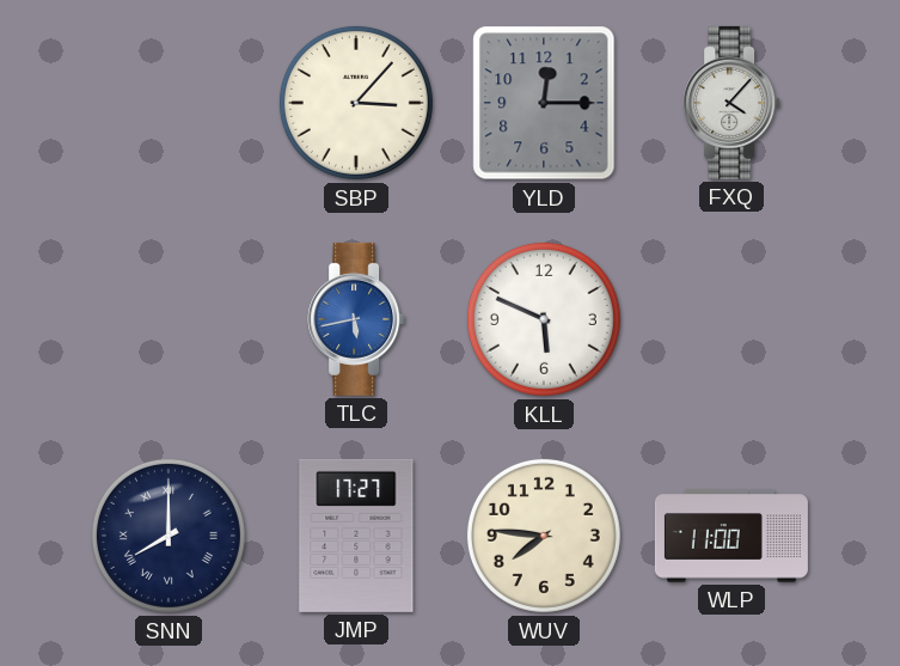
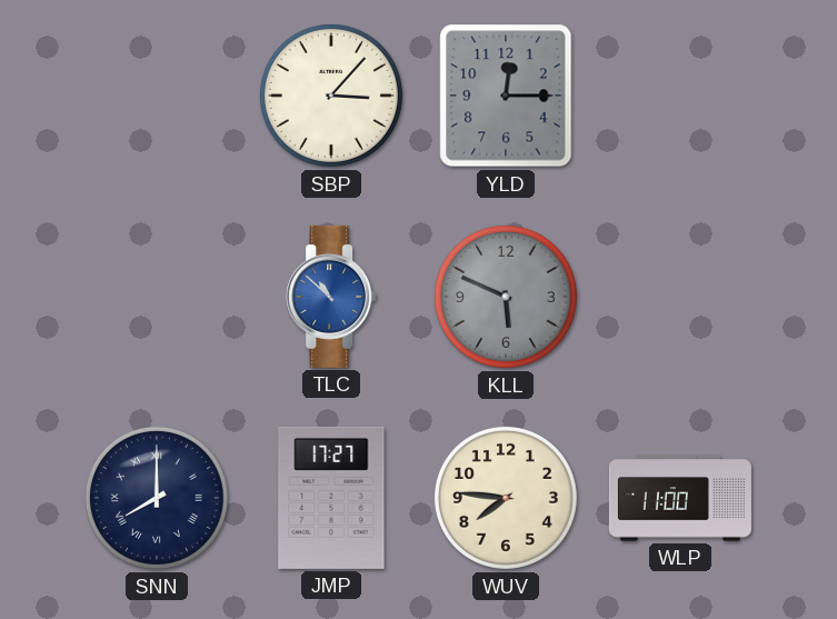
FXQ: 4:07 -> none (731, 103)
TLC: 5:43 -> 10:52 (331, 297)
KLL dial: white -> grey (506, 297)
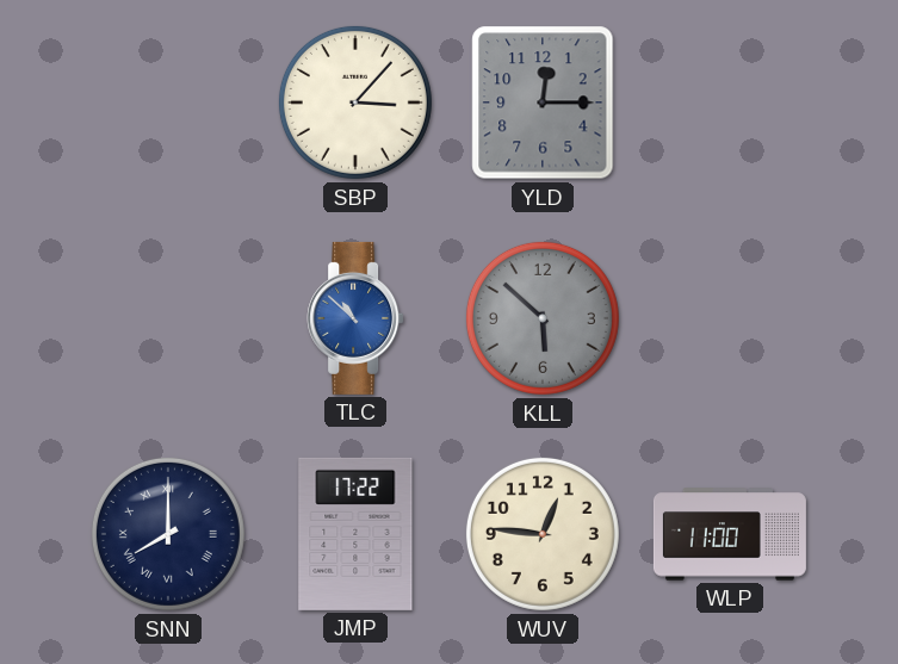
KLL: 5:49 -> 5:52 (543, 318)
JMP: 17:27 -> 17:22 (355, 534)
WUV: 7:46 -> 12:46 (543, 534)
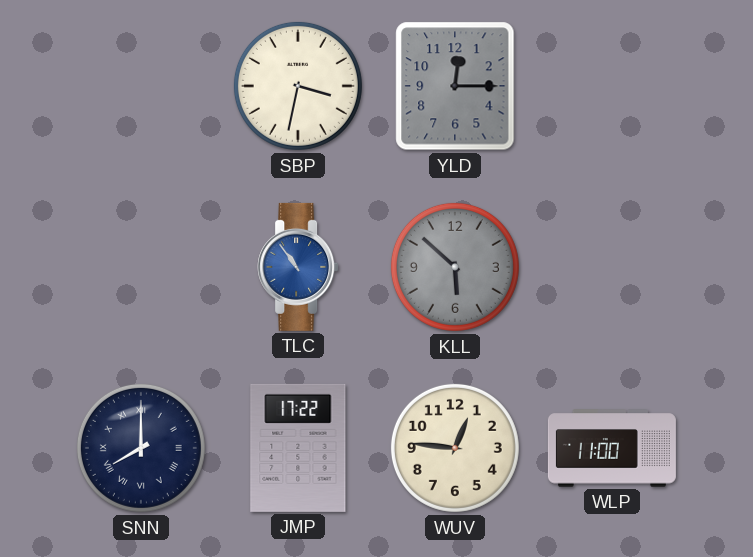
SBP: 3:07 -> 3:32 (298, 86)
TLC: 10:52 -> 10:54 (298, 267)
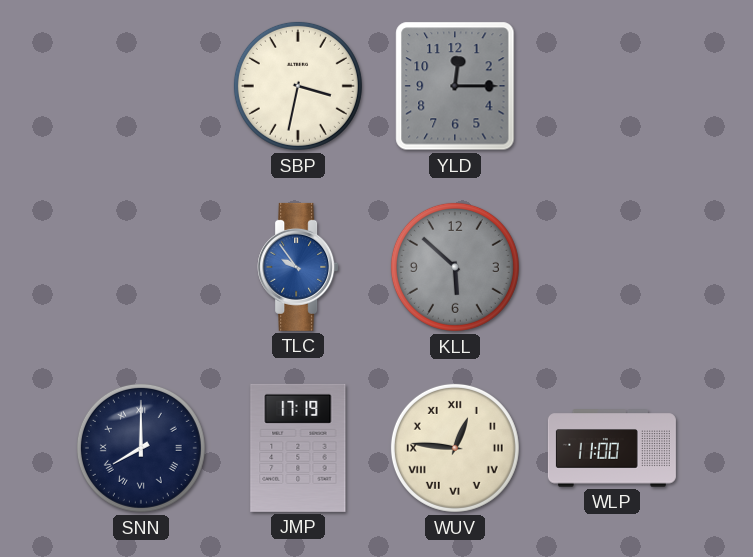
TLC: 10:54 -> 9:54 (298, 267)
JMP: 17:22 -> 17:19 (298, 448)
WUV numerals: Arabic -> Roman (455, 448)
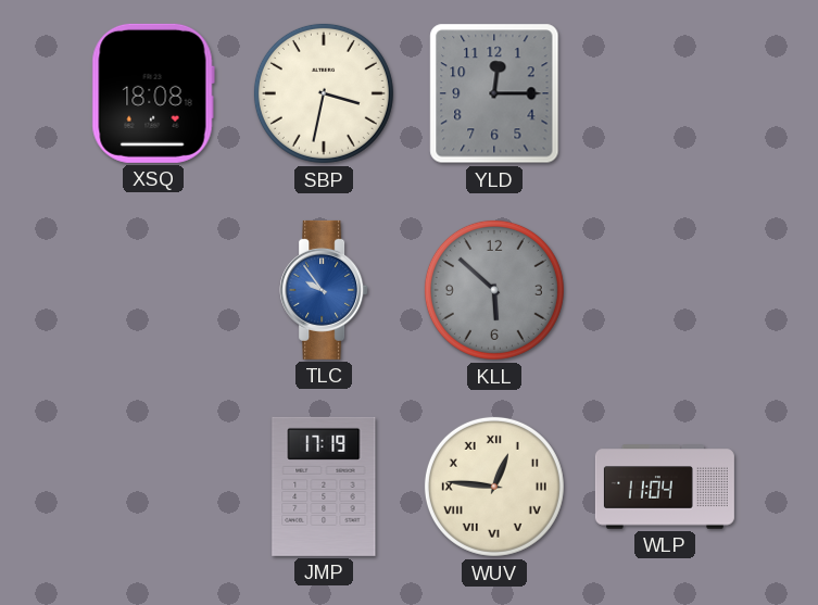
XSQ: none -> 18:08 (153, 93)
SNN: 8:00 -> none (141, 448)
WLP: 11:00 -> 11:04 (665, 487)
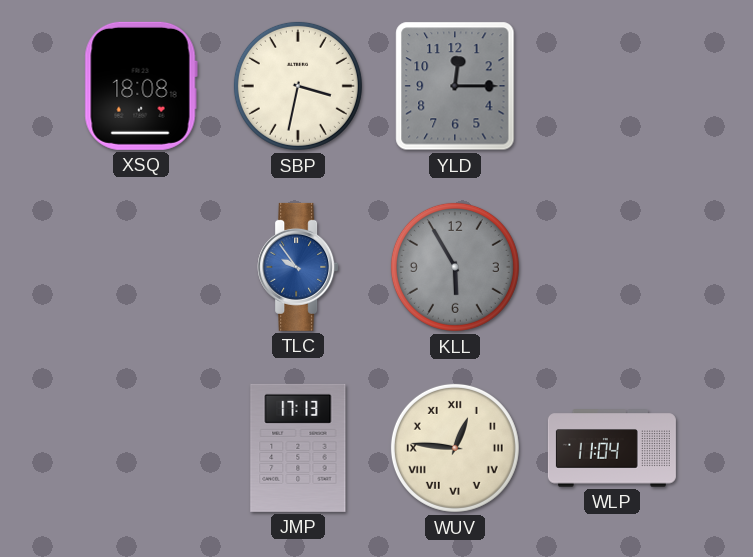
KLL: 5:52 -> 5:55 (455, 267)
JMP: 17:19 -> 17:13 (298, 448)
